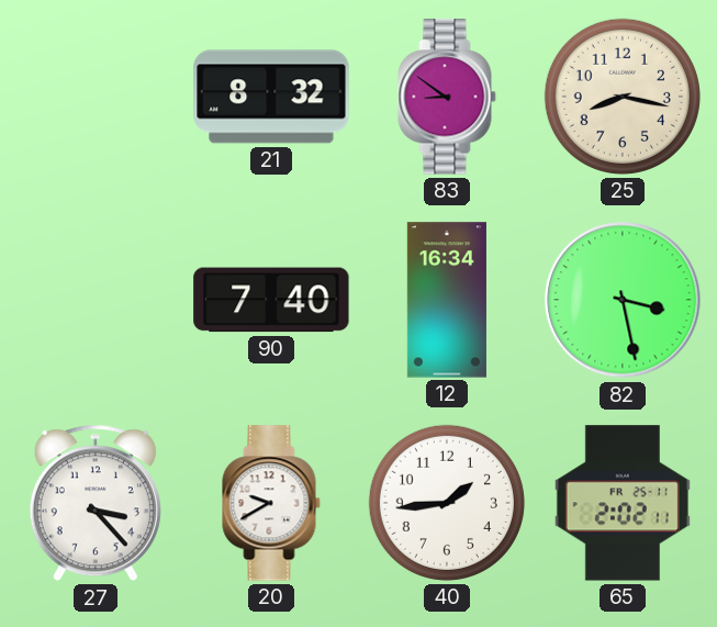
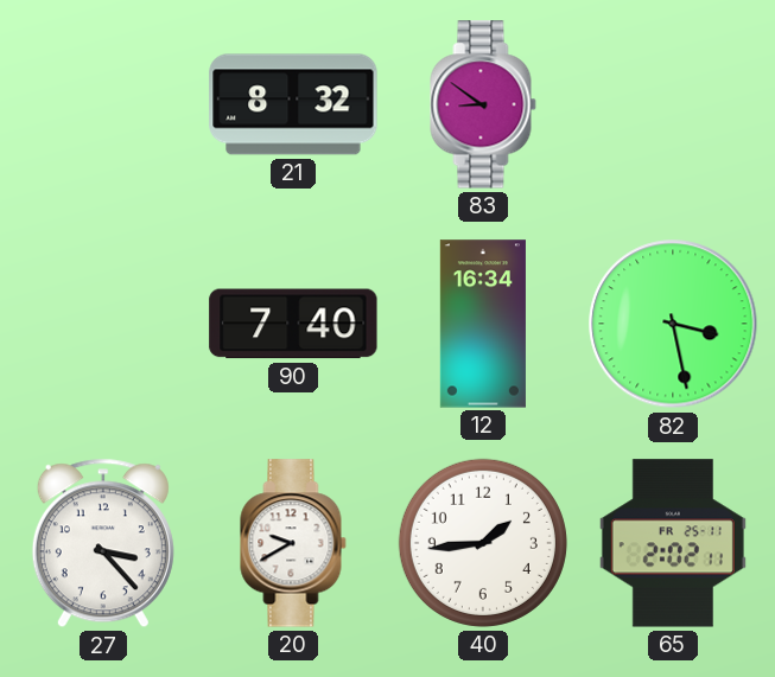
25: 8:17 -> none (623, 97)
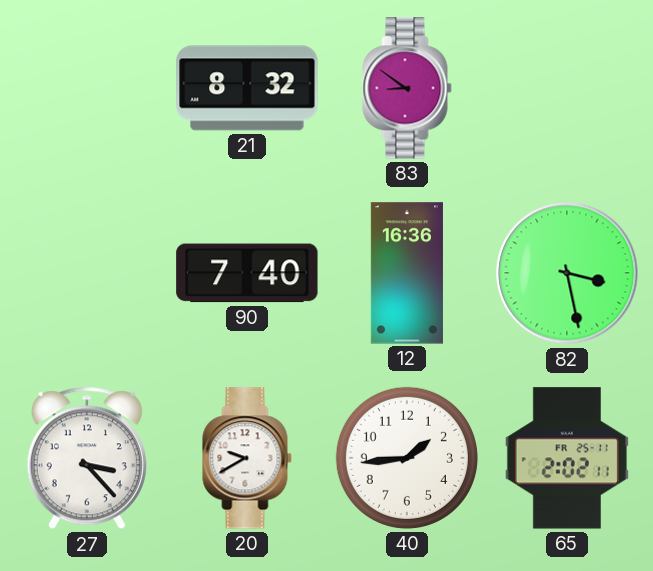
12: 16:34 -> 16:36 (407, 273)
